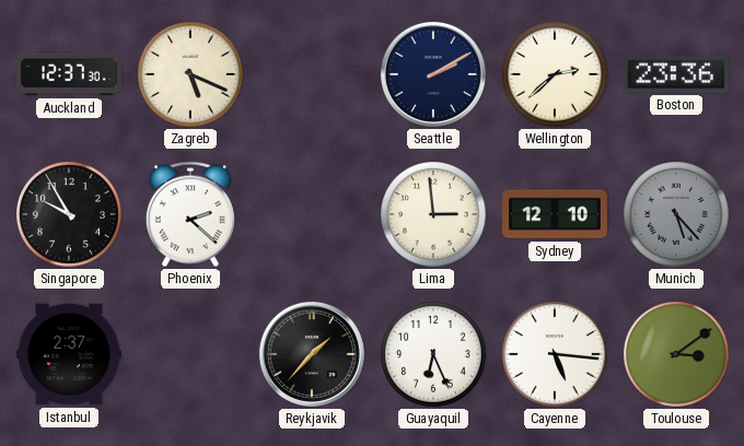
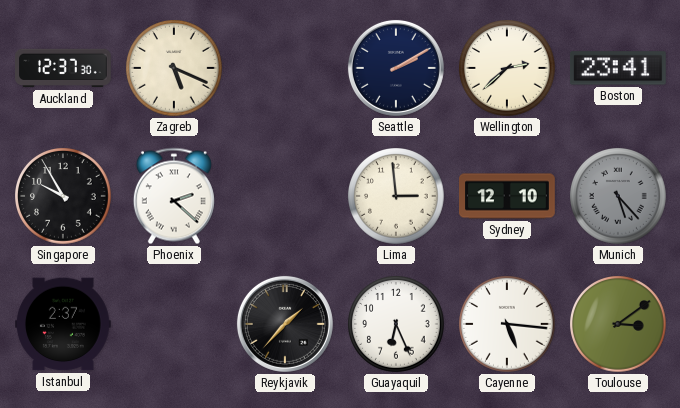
Boston: 23:36 -> 23:41 (618, 68)
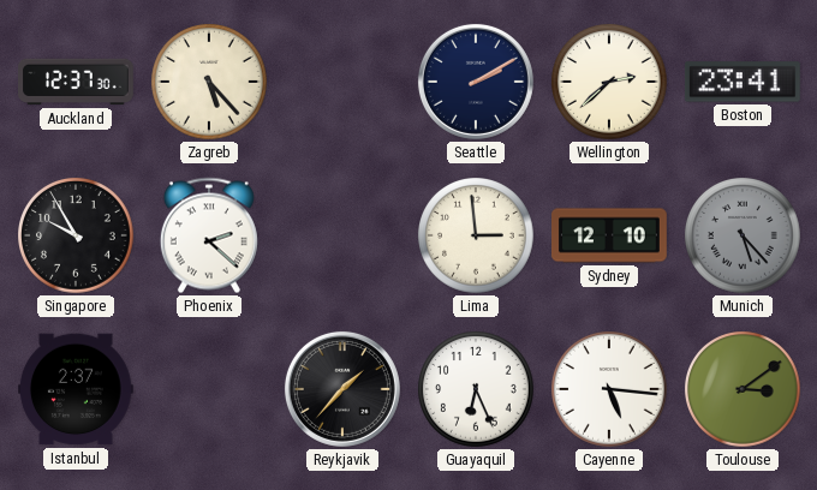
Zagreb: 5:19 -> 5:23 (210, 83)
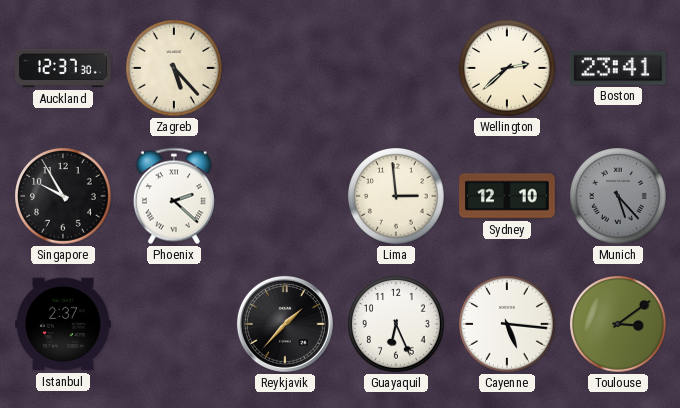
Seattle: 2:10 -> none (476, 82)
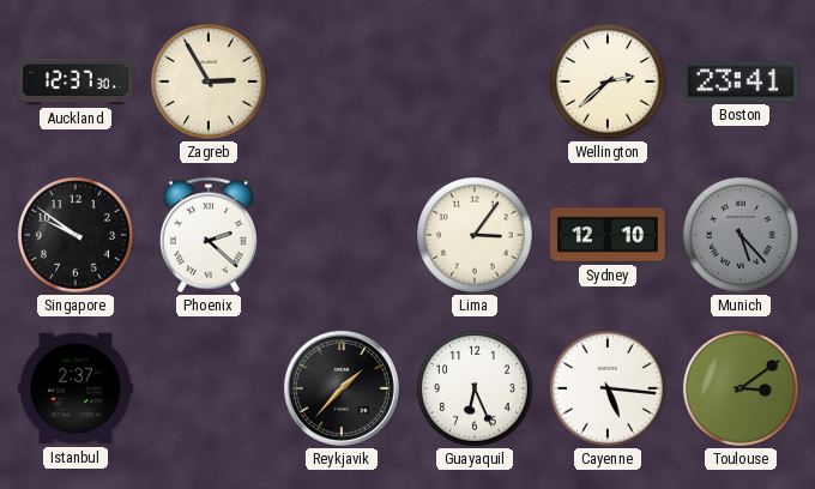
Zagreb: 5:23 -> 2:55 (210, 83)
Singapore: 9:55 -> 9:51 (77, 236)
Lima: 2:59 -> 3:06 (476, 236)
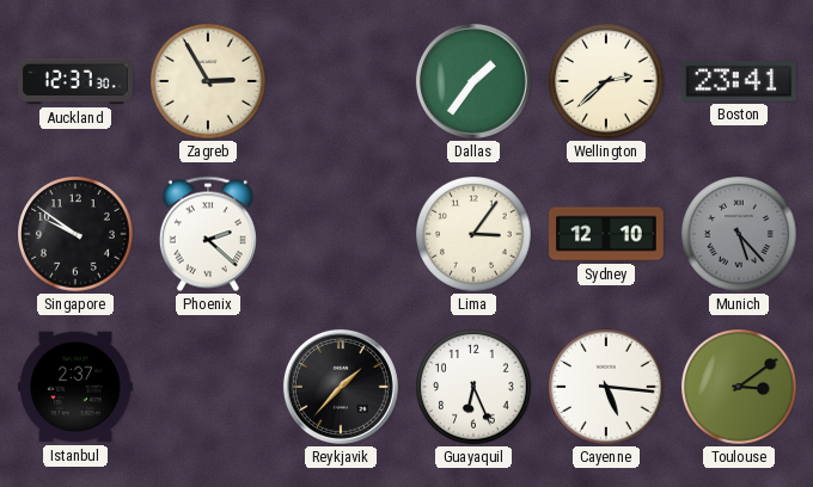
Dallas: none -> 1:36 (473, 81)
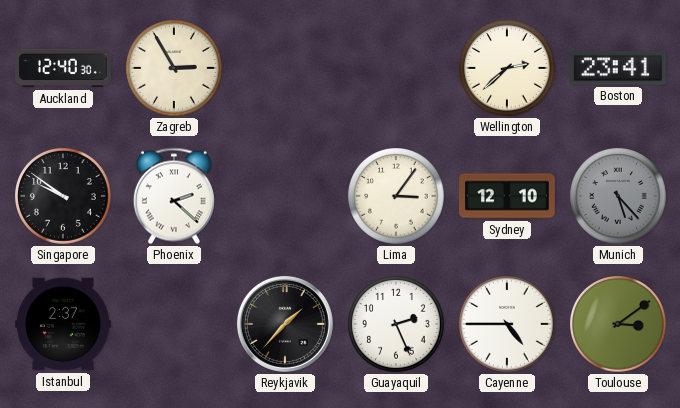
Auckland: 12:37 -> 12:40 (64, 68)
Dallas: 1:36 -> none (473, 81)
Guayaquil: 6:26 -> 2:26 (397, 325)
Cayenne: 5:16 -> 4:45 (508, 325)
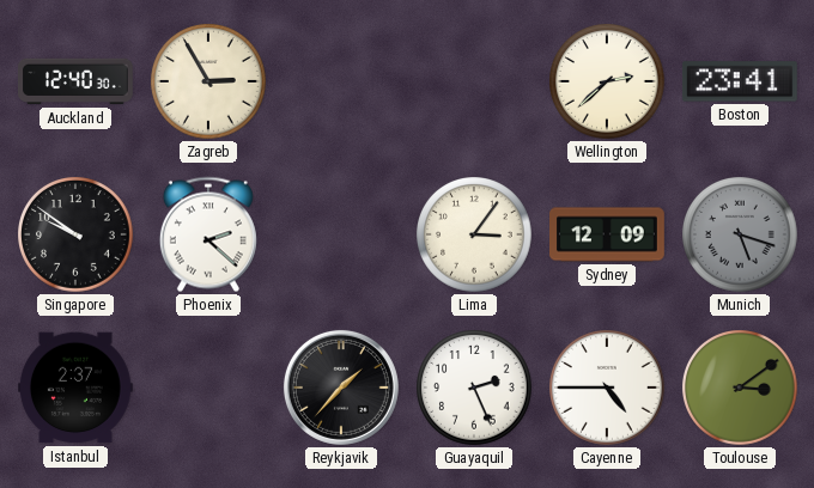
Sydney: 12:10 -> 12:09 (608, 234)
Munich: 5:23 -> 5:18 (741, 236)
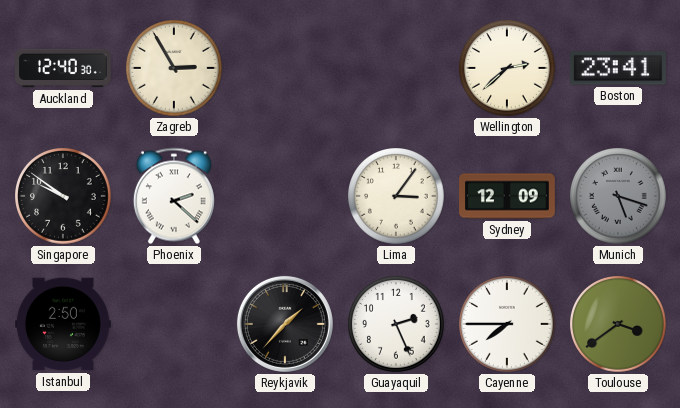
Istanbul: 2:37 -> 2:50 (64, 324)
Cayenne: 4:45 -> 7:45 (508, 325)
Toulouse: 3:09 -> 3:39 (619, 325)
